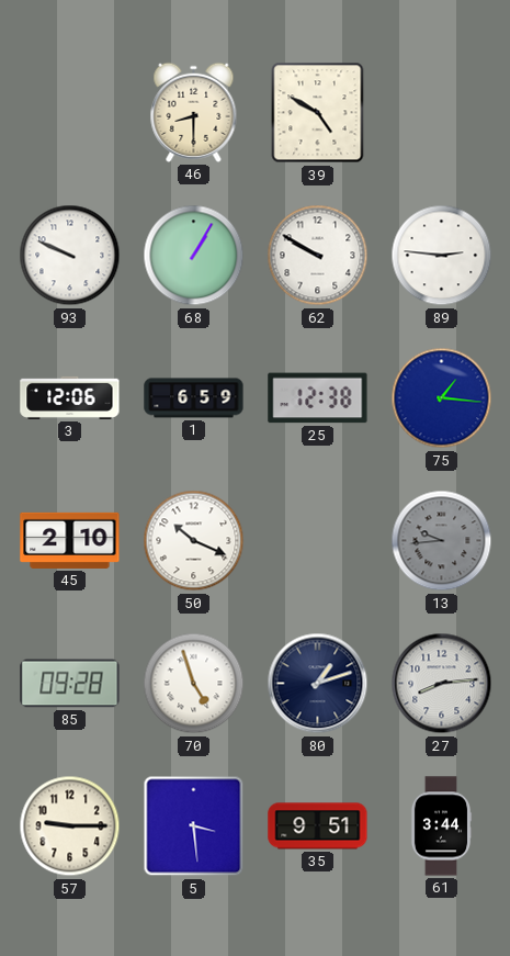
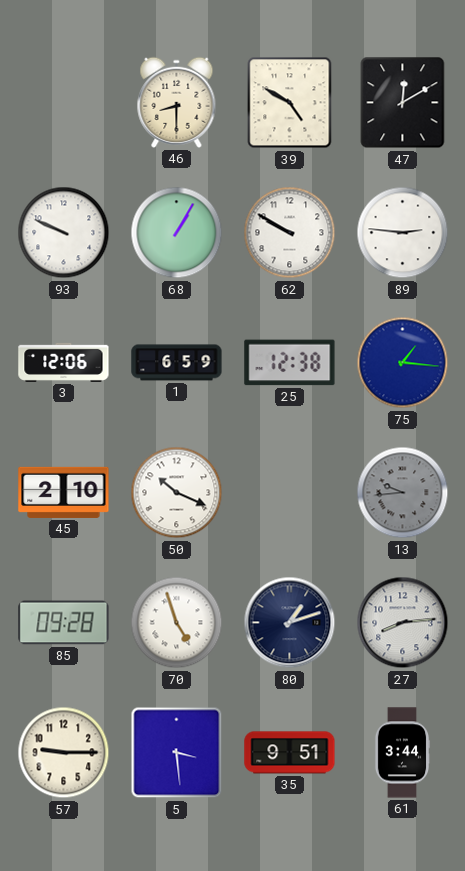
47: none -> 12:10 (403, 103)
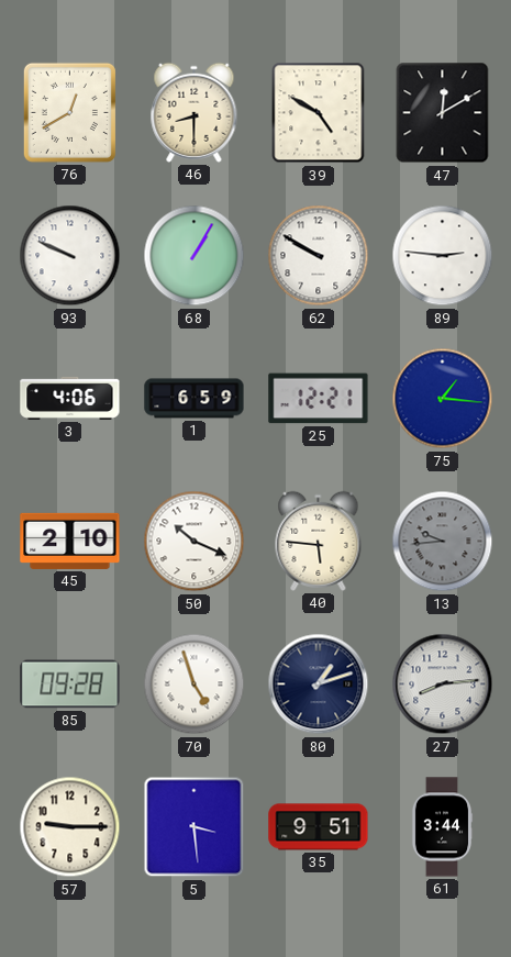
76: none -> 12:40 (69, 112)
3: 12:06 -> 4:06 (70, 398)
25: 12:38 -> 12:21 (319, 399)
40: none -> 5:46 (319, 541)
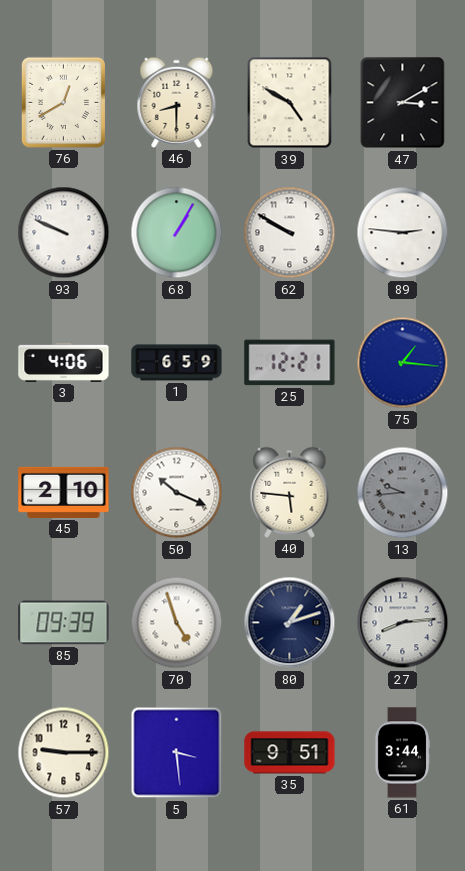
47: 12:10 -> 3:10 (403, 103)
85: 09:28 -> 09:39 (64, 623)
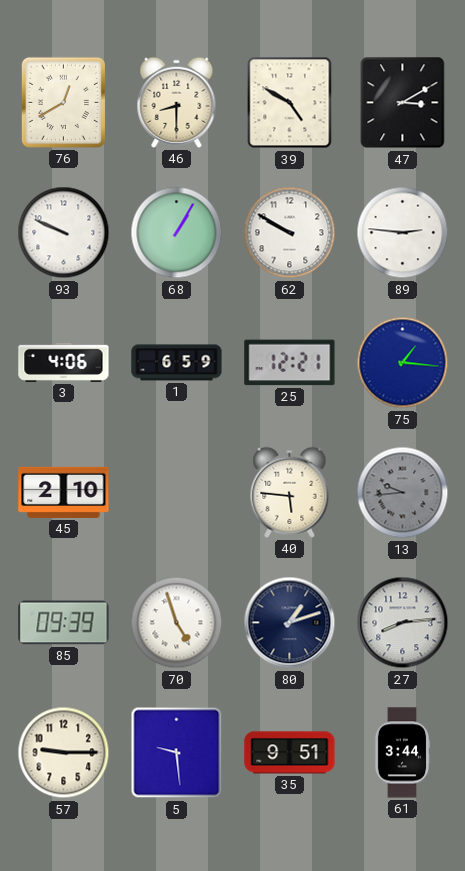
50: 10:19 -> none (177, 493)
5: 3:29 -> 9:29 (177, 753)
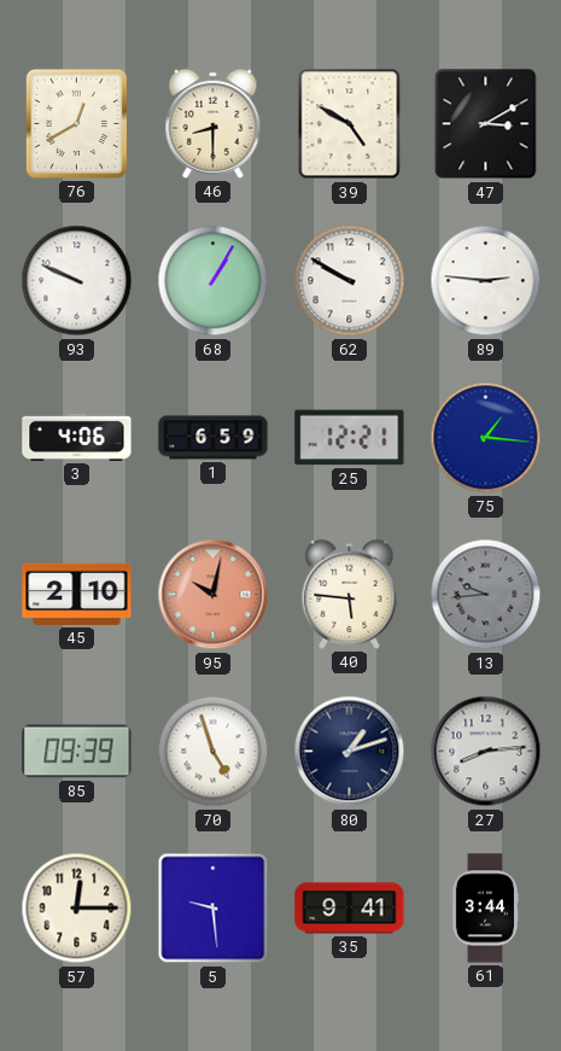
95: none -> 10:02 (214, 595)
57: 9:15 -> 12:15 (77, 909)
35: 9:51 -> 9:41 (350, 909)
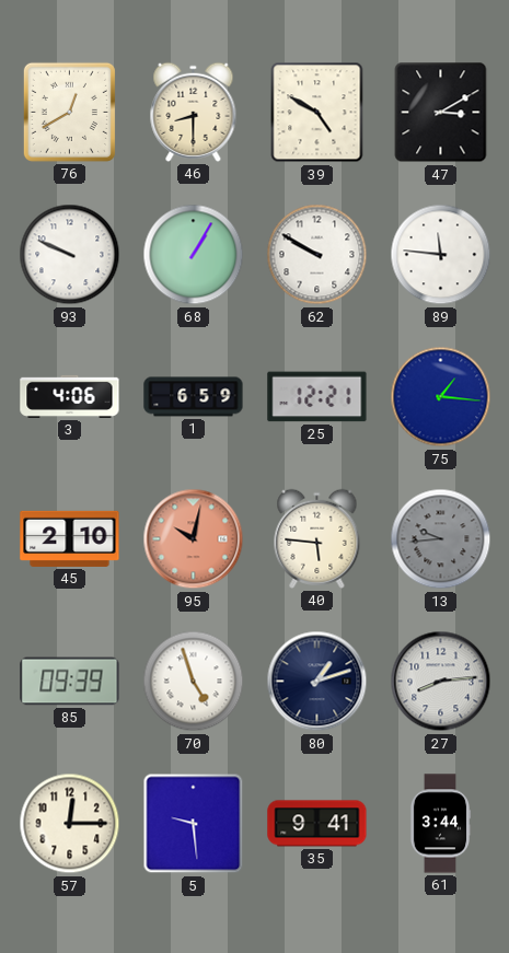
89: 2:46 -> 11:46 (441, 255)
